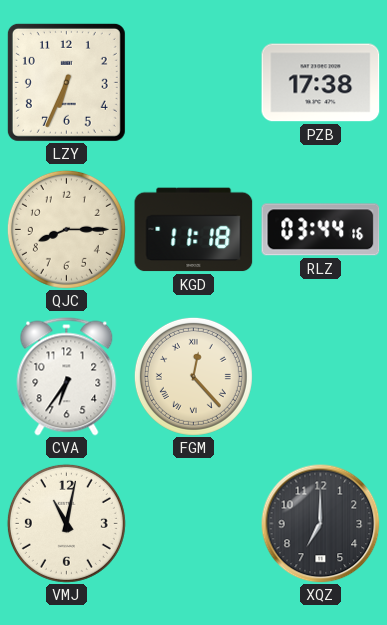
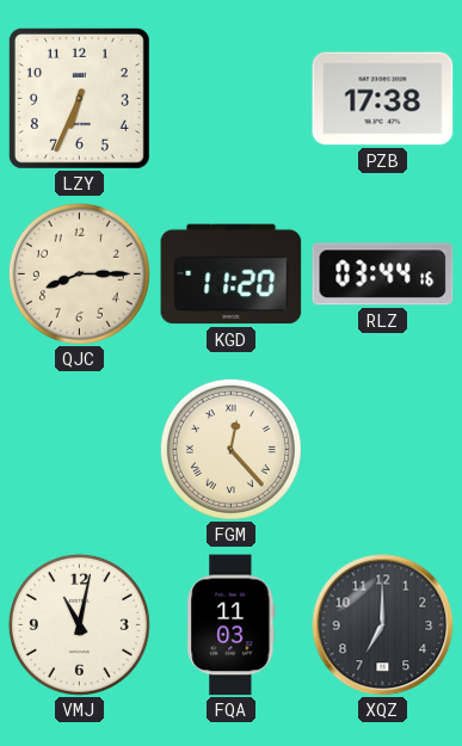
KGD: 11:18 -> 11:20 (232, 275)
CVA: 6:36 -> none (67, 377)
FQA: none -> 11:03 (232, 625)
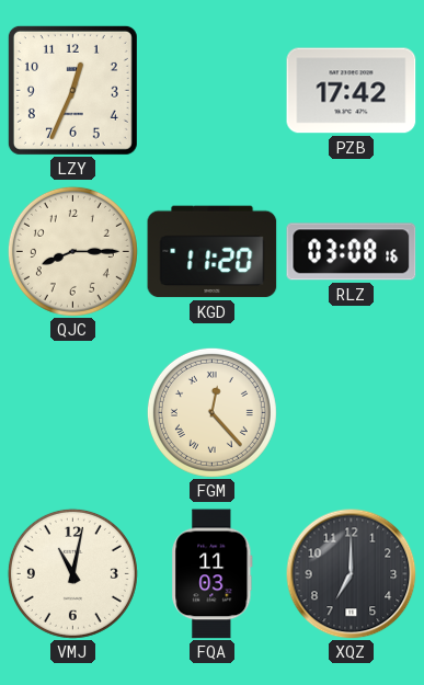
LZY: 6:34 -> 12:34 (72, 90)
PZB: 17:38 -> 17:42 (352, 91)
RLZ: 03:44 -> 03:08 (352, 252)
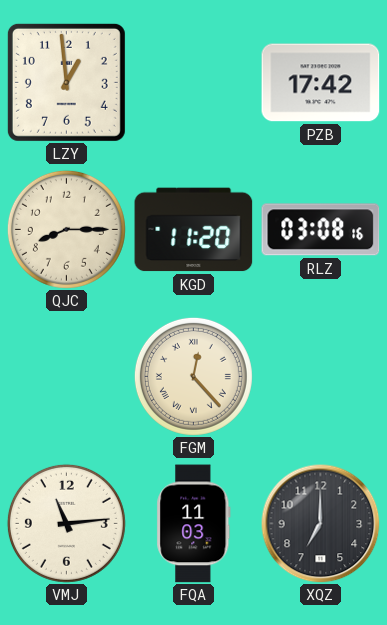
LZY: 12:34 -> 12:59 (66, 82)
VMJ: 11:02 -> 11:14 (66, 523)
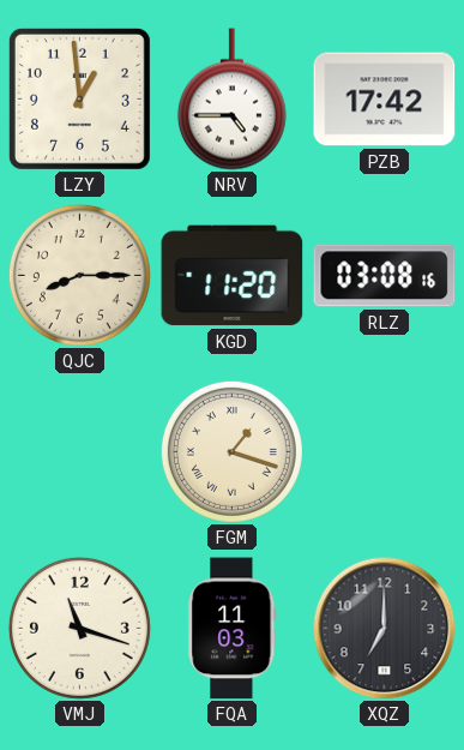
NRV: none -> 4:45 (231, 100)
FGM: 12:23 -> 1:18 (231, 451)
VMJ: 11:14 -> 11:18 (79, 628)
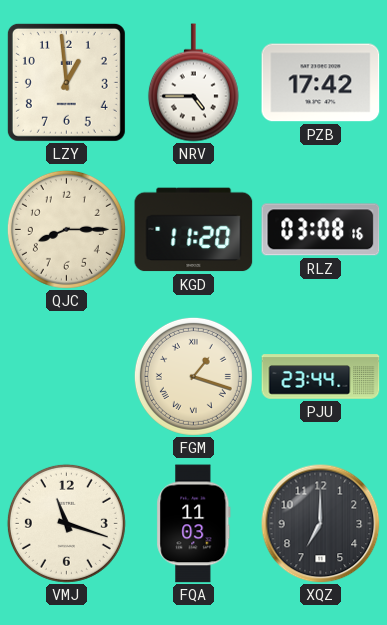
PJU: none -> 23:44 (321, 377)
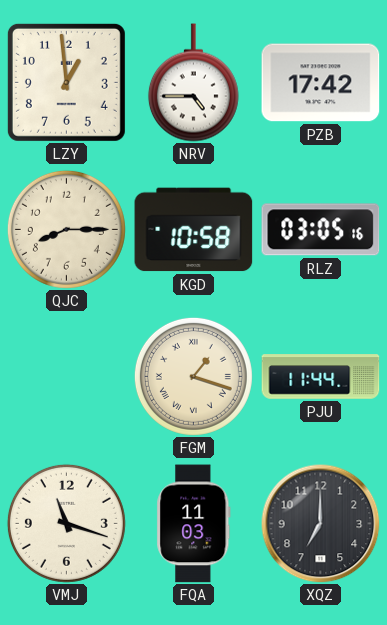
KGD: 11:20 -> 10:58 (194, 230)
RLZ: 03:08 -> 03:05 (321, 230)
PJU: 23:44 -> 11:44 (321, 377)
